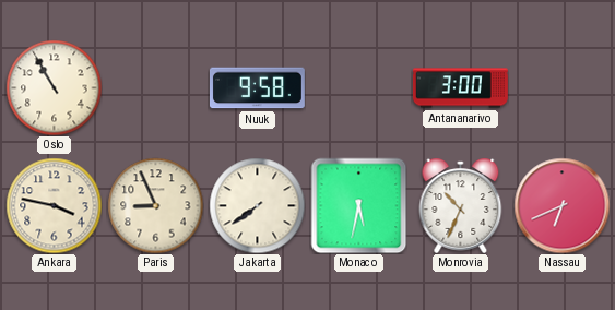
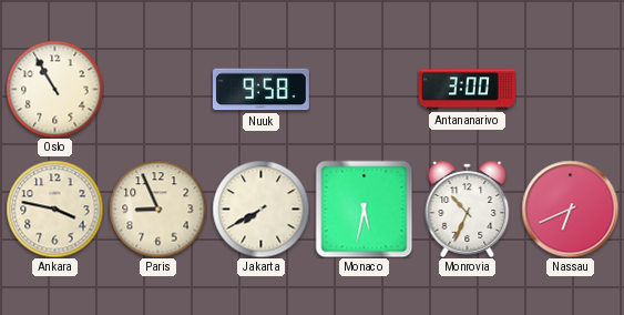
Jakarta: 7:39 -> 7:40 (260, 209)
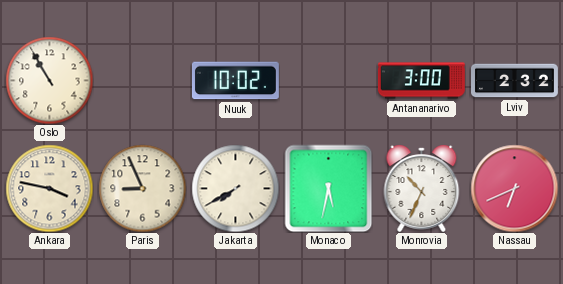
Nuuk: 9:58 -> 10:02 (235, 81)
Lviv: none -> 2:32 (515, 81)
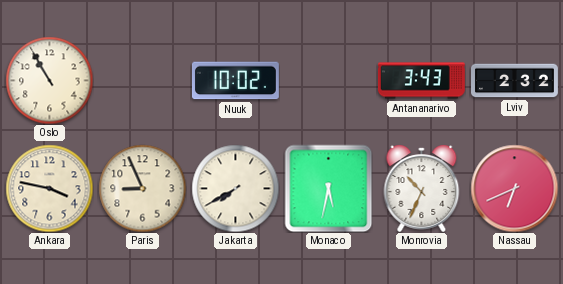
Antananarivo: 3:00 -> 3:43 (421, 81)
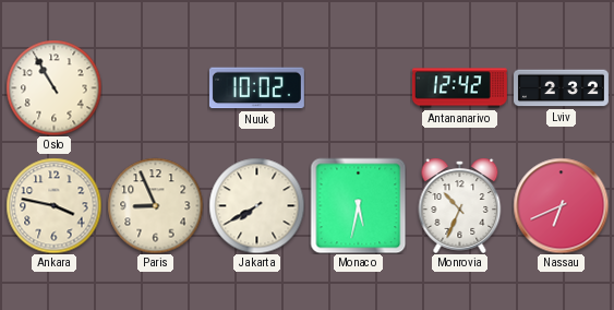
Antananarivo: 3:43 -> 12:42 (459, 88)
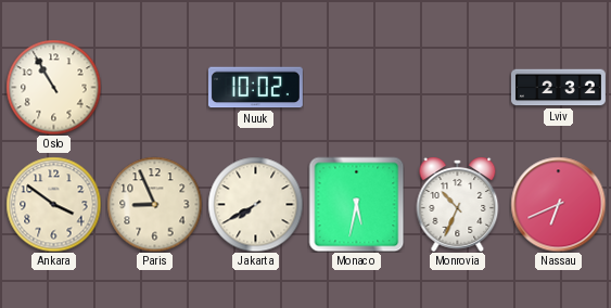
Antananarivo: 12:42 -> none (459, 88)
Ankara: 3:47 -> 3:51 (53, 204)
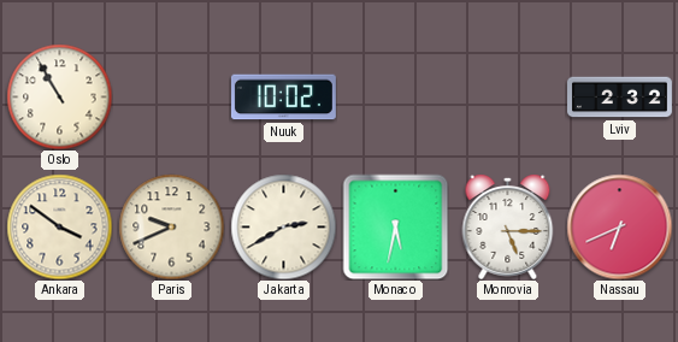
Paris: 8:56 -> 9:41 (171, 226)
Jakarta: 7:40 -> 2:40 (283, 226)
Monrovia: 10:34 -> 5:15 (508, 226)
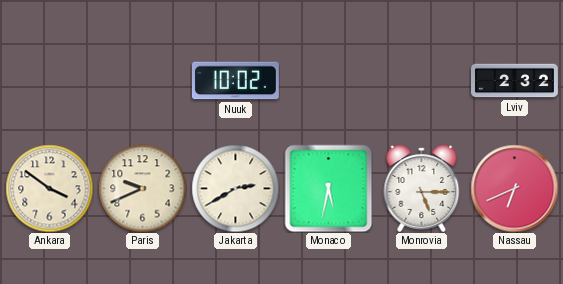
Oslo: 10:55 -> none (59, 96)
